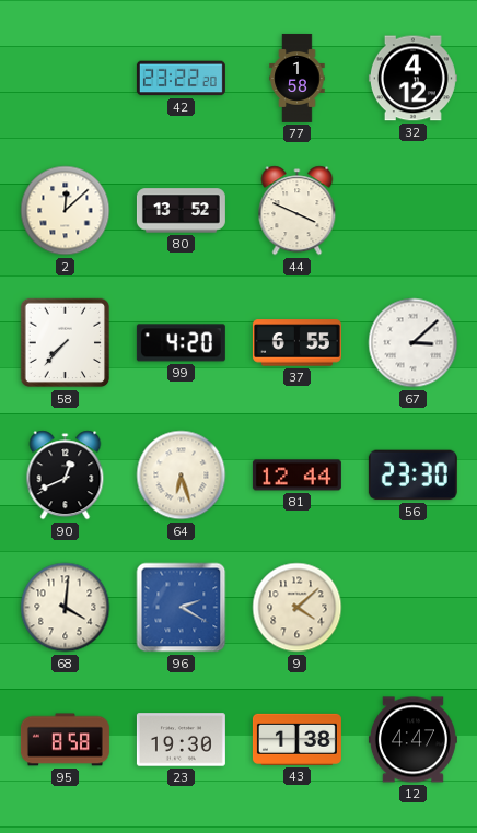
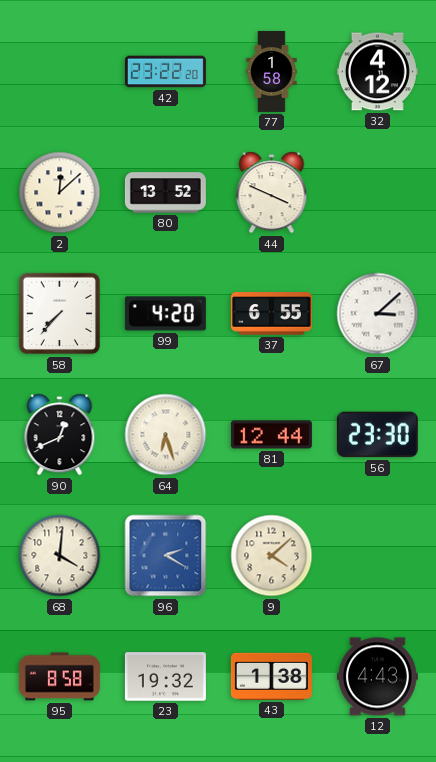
23: 19:30 -> 19:32 (165, 677)
12: 4:47 -> 4:43 (377, 677)
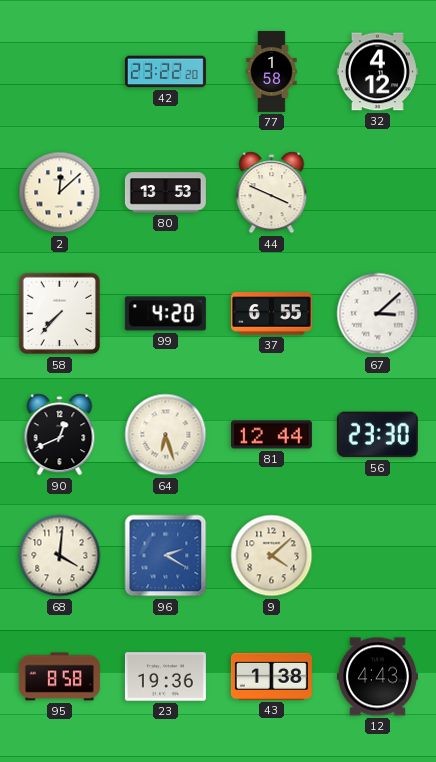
80: 13:52 -> 13:53 (165, 193)
23: 19:32 -> 19:36 (165, 677)
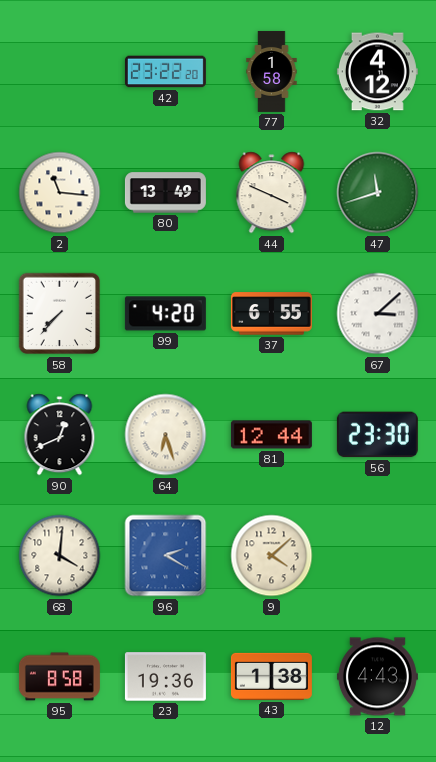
2: 12:08 -> 11:16 (60, 193)
80: 13:53 -> 13:49 (165, 193)
47: none -> 11:42 (378, 193)
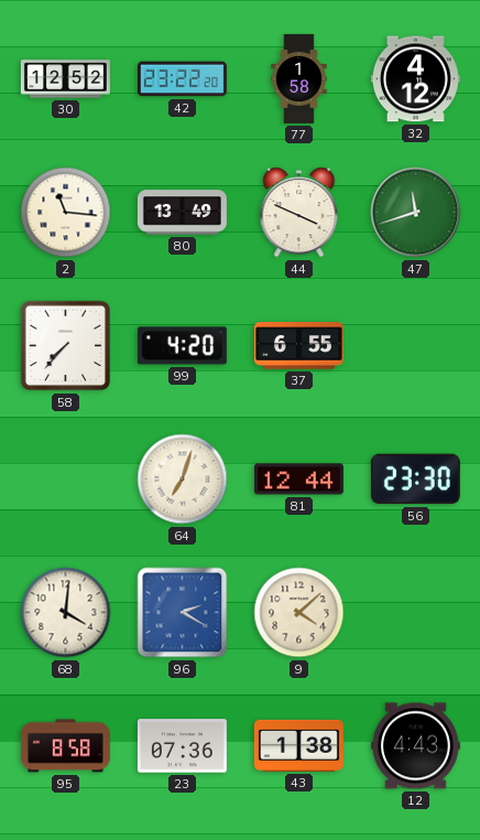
30: none -> 12:52 (65, 79)
67: 3:08 -> none (378, 314)
90: 12:41 -> none (60, 435)
64: 6:27 -> 7:03 (183, 480)
23: 19:36 -> 07:36 (182, 746)
